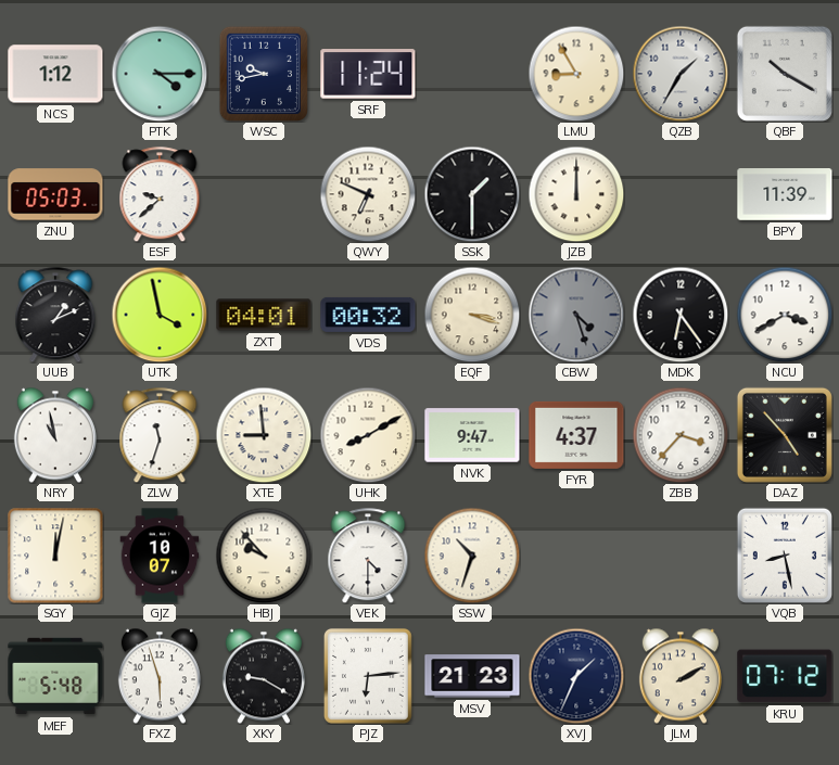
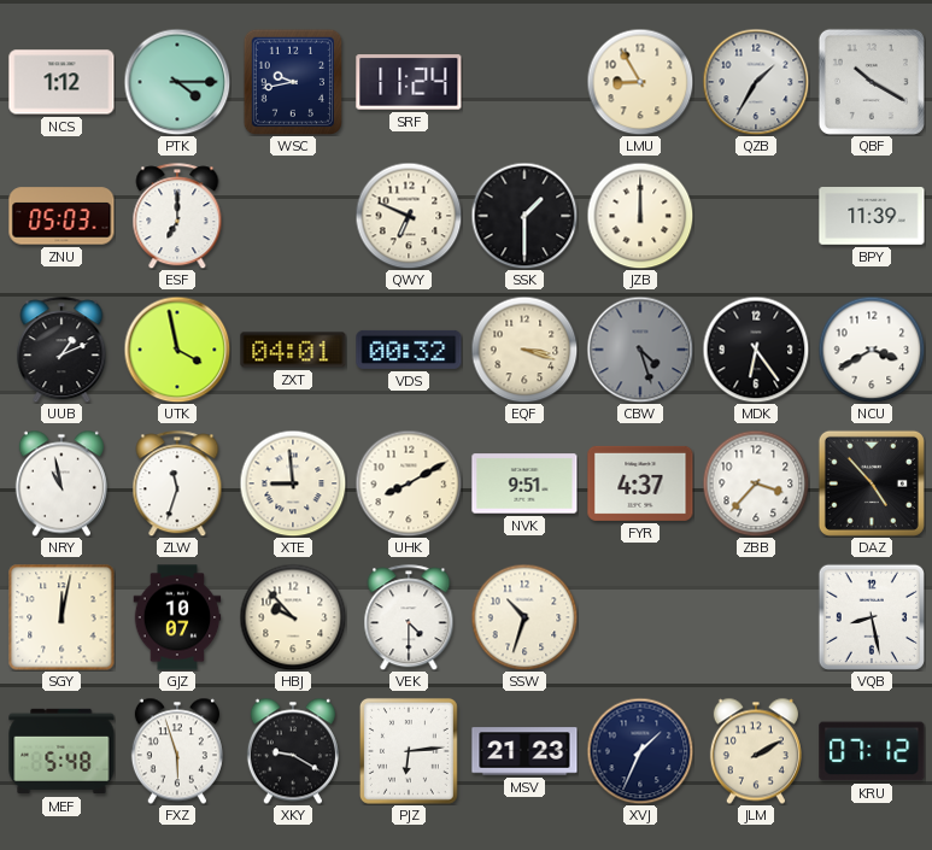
ESF: 9:38 -> 7:00 (177, 216)
NVK: 9:47 -> 9:51 (524, 483)
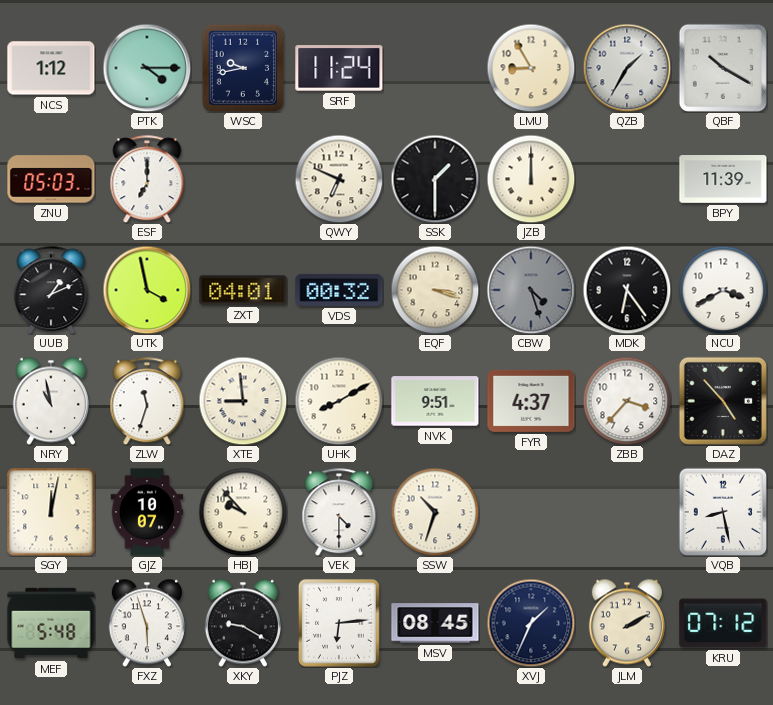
MSV: 21:23 -> 08:45 (435, 623)
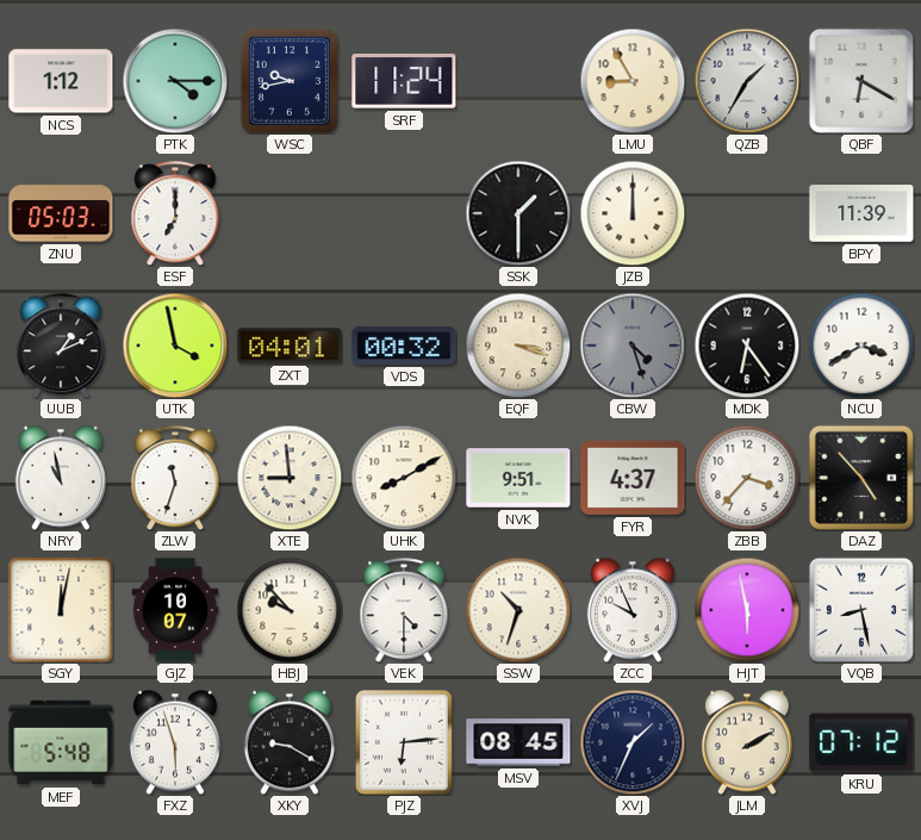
QBF: 10:20 -> 6:20 (861, 81)
QWY: 6:49 -> none (339, 179)
ZCC: none -> 9:56 (633, 610)
HJT: none -> 5:58 (747, 610)
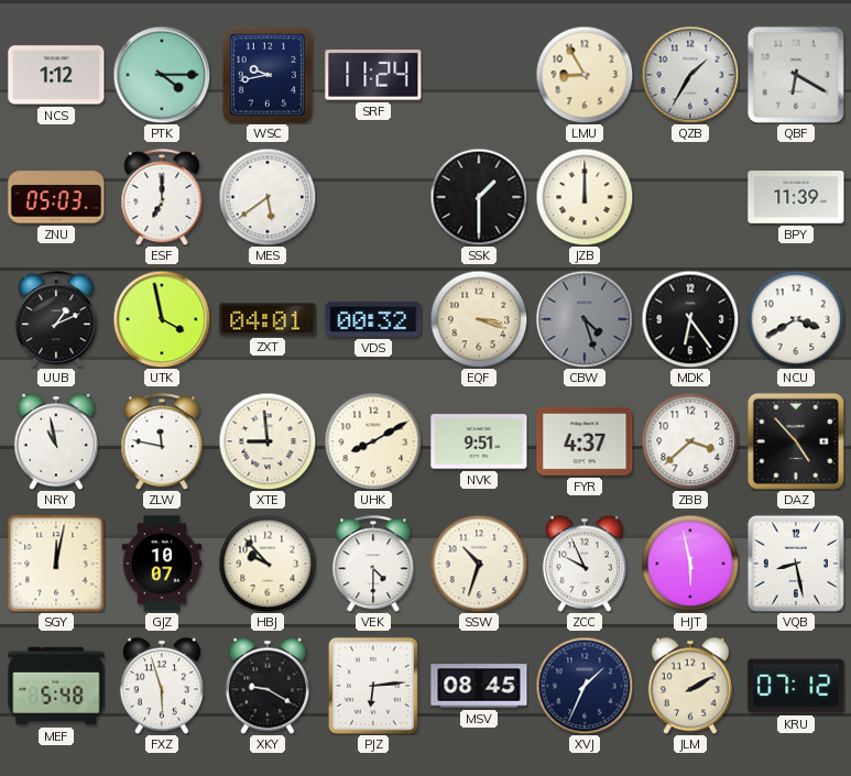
MES: none -> 5:39 (268, 197)
ZLW: 11:33 -> 11:47 (162, 441)
ZBB: 3:37 -> 3:38 (690, 441)
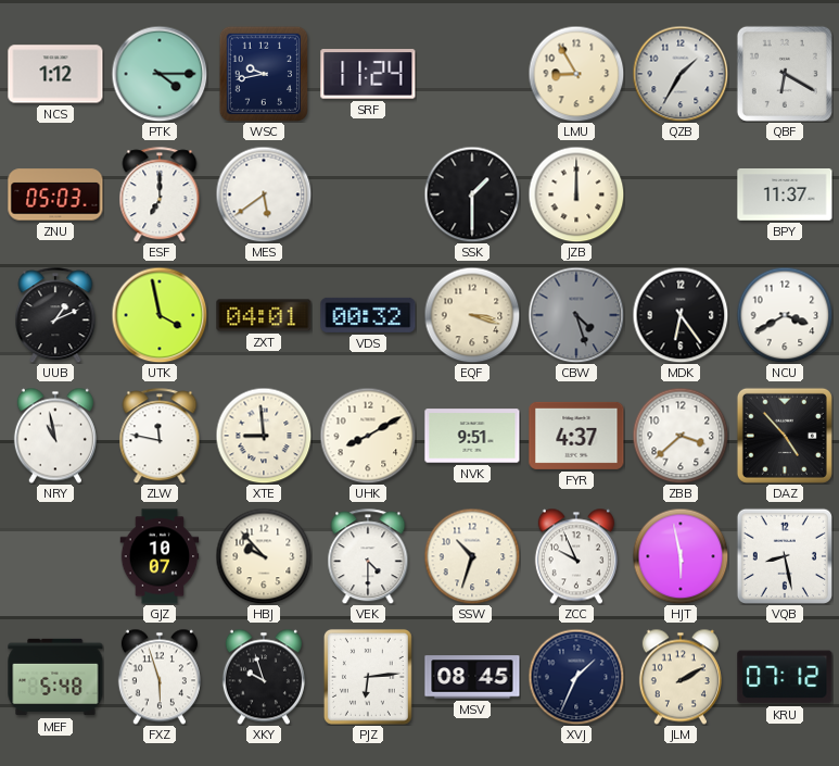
BPY: 11:39 -> 11:37 (785, 196)
SGY: 12:02 -> none (56, 564)
XKY: 9:20 -> 9:57 (264, 677)
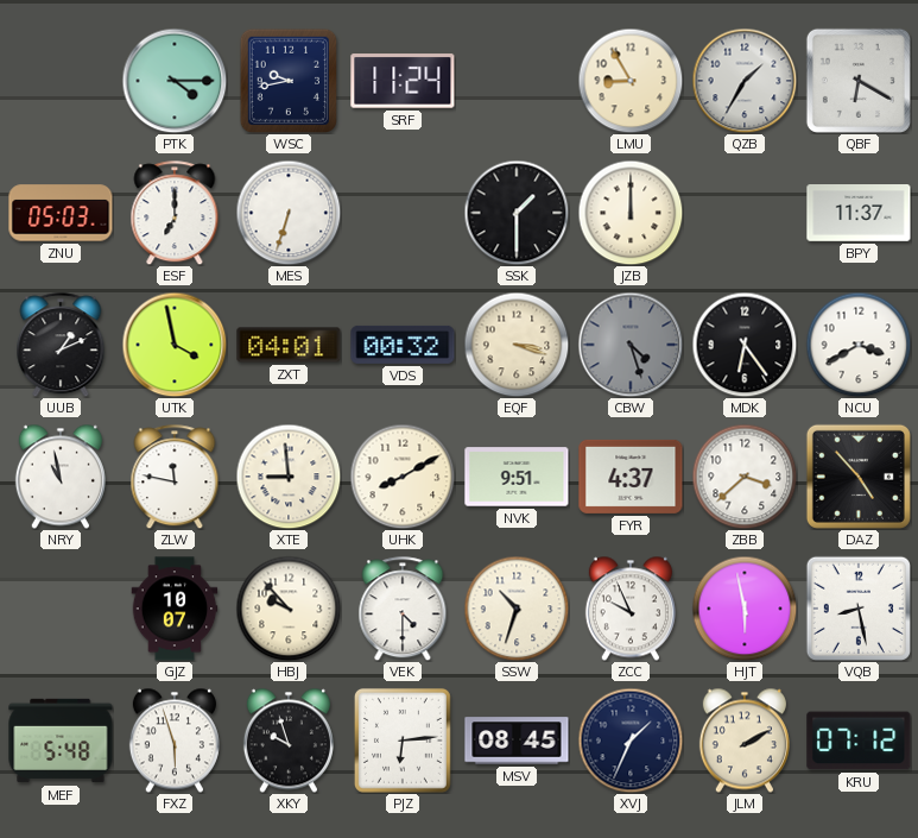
NCS: 1:12 -> none (55, 74)
MES: 5:39 -> 6:33 (289, 213)
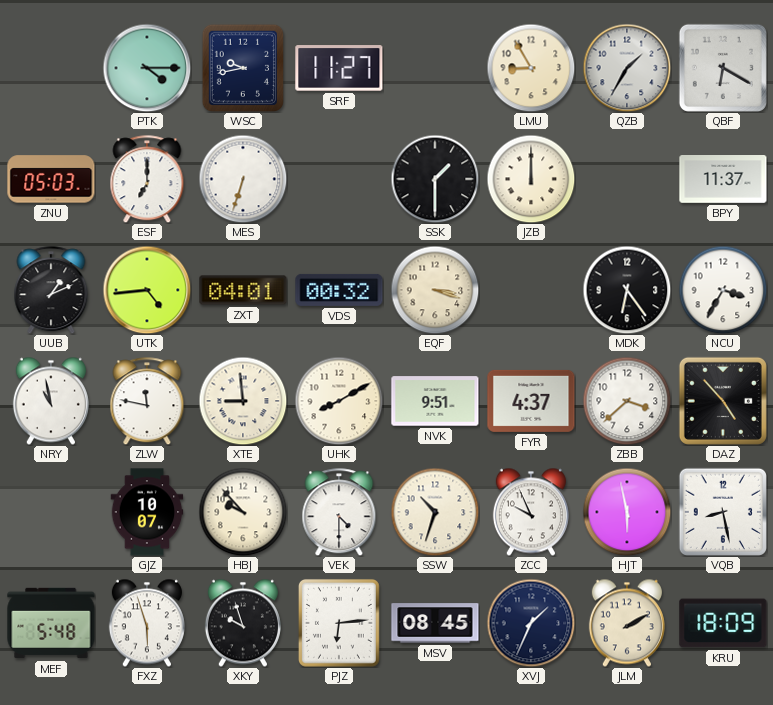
SRF: 11:24 -> 11:27 (339, 68)
UTK: 3:58 -> 4:44 (147, 290)
CBW: 4:27 -> none (631, 345)
NCU: 3:40 -> 3:35 (723, 290)
KRU: 07:12 -> 18:09 (723, 623)
